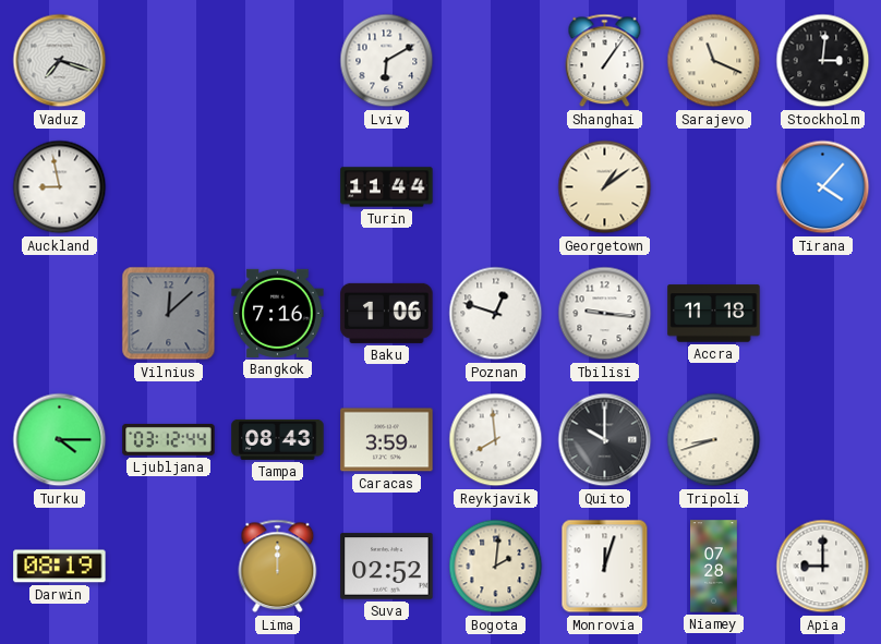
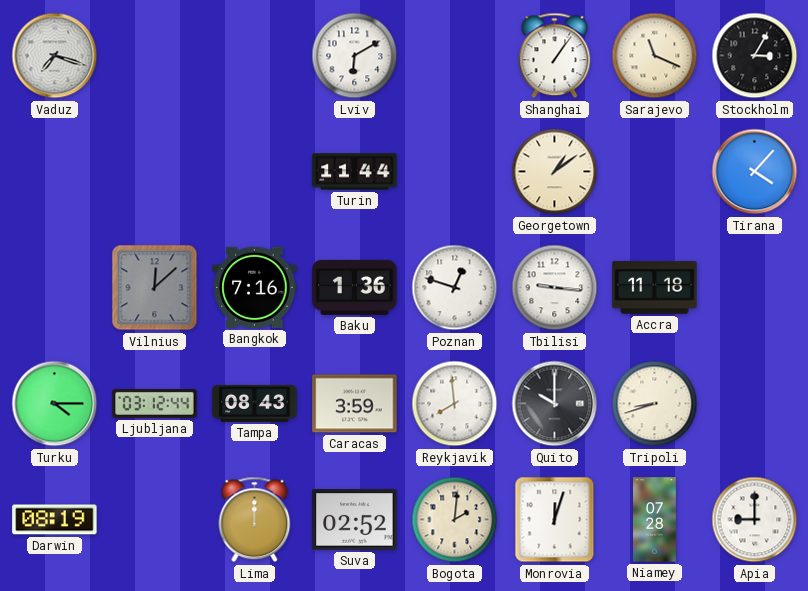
Stockholm: 3:01 -> 3:05 (755, 56)
Auckland: 8:58 -> none (60, 187)
Baku: 1:06 -> 1:36 (355, 287)
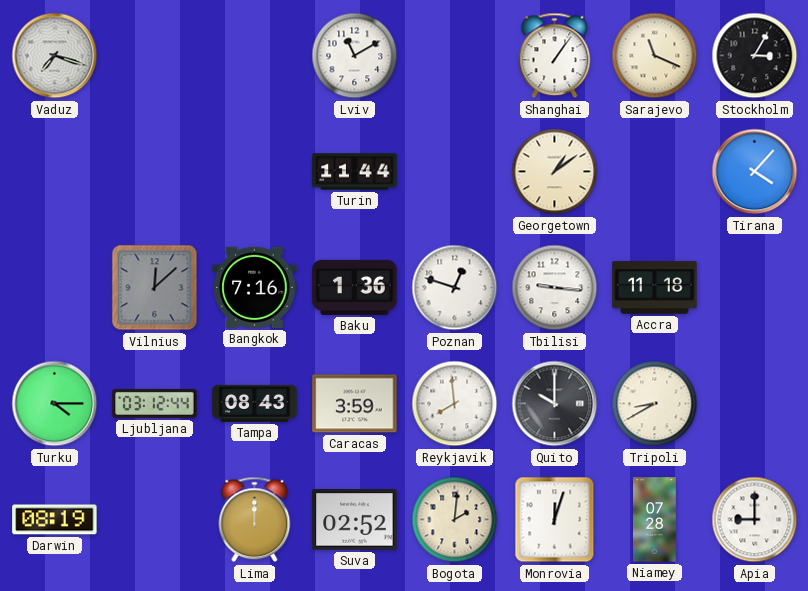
Lviv: 6:10 -> 11:10 (355, 56)
Tripoli: 8:42 -> 8:40 (655, 404)
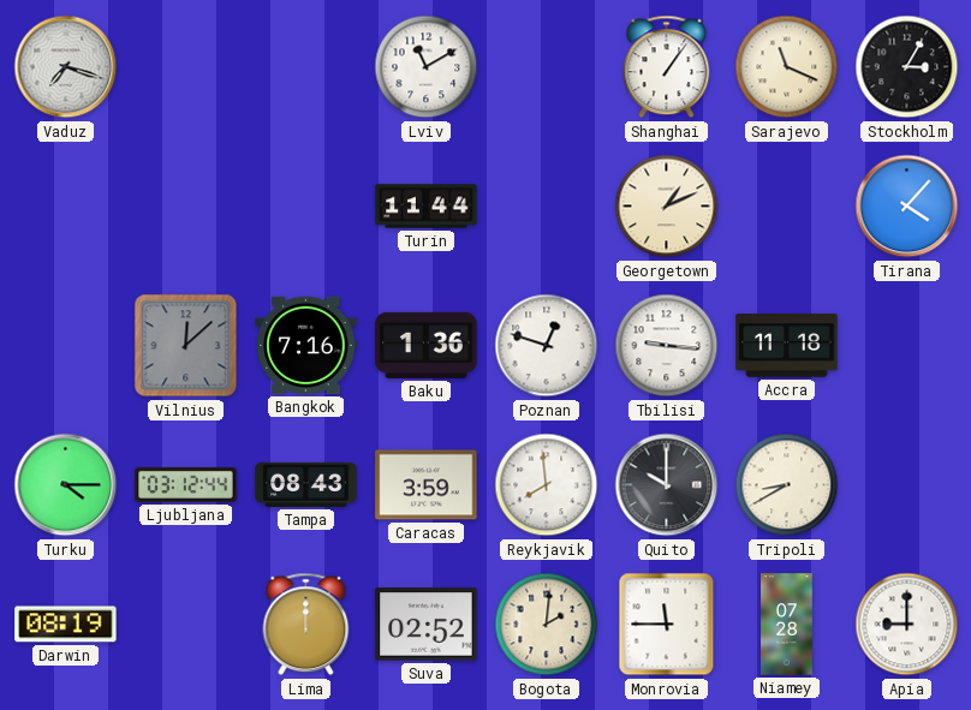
Georgetown: 1:09 -> 1:11 (667, 207)
Monrovia: 12:03 -> 11:45 (667, 625)
